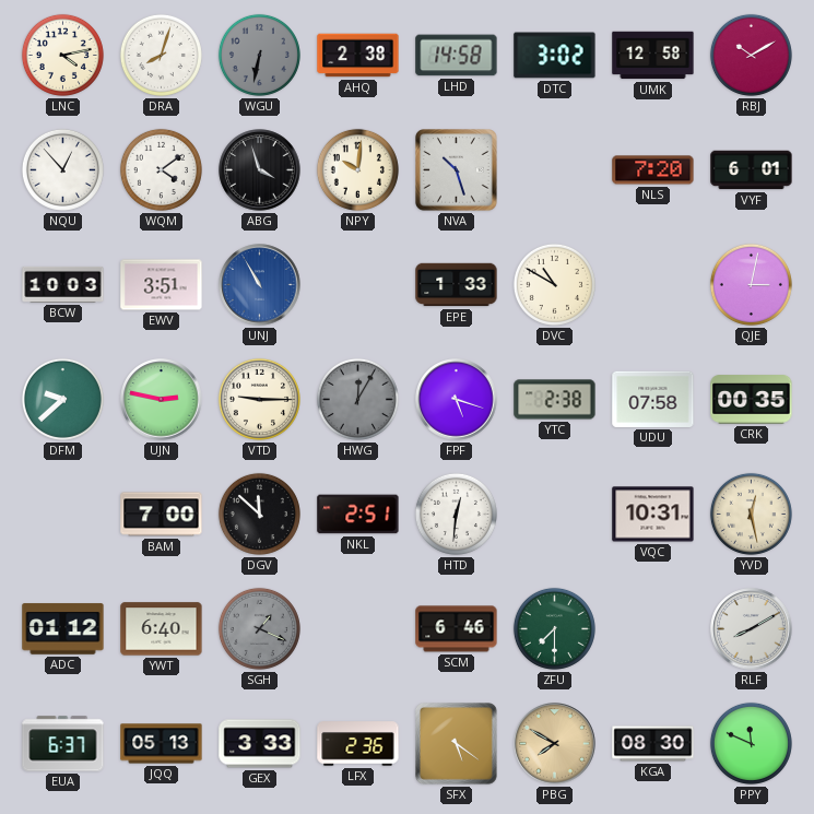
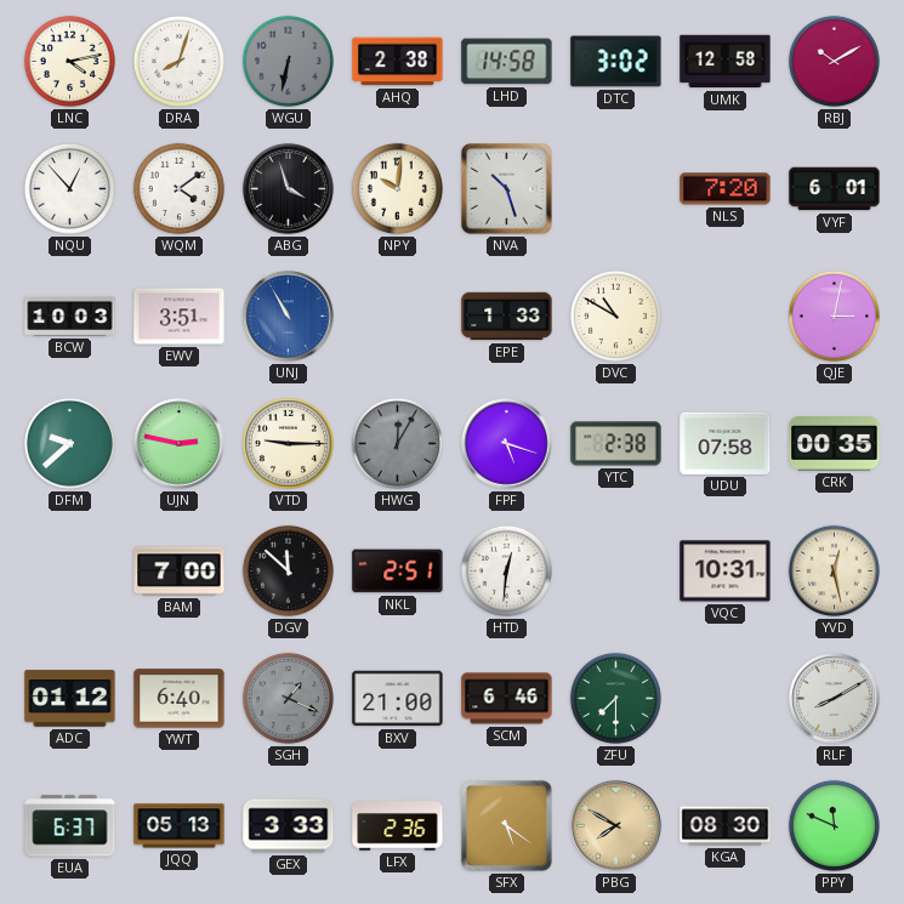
BXV: none -> 21:00 (398, 699)
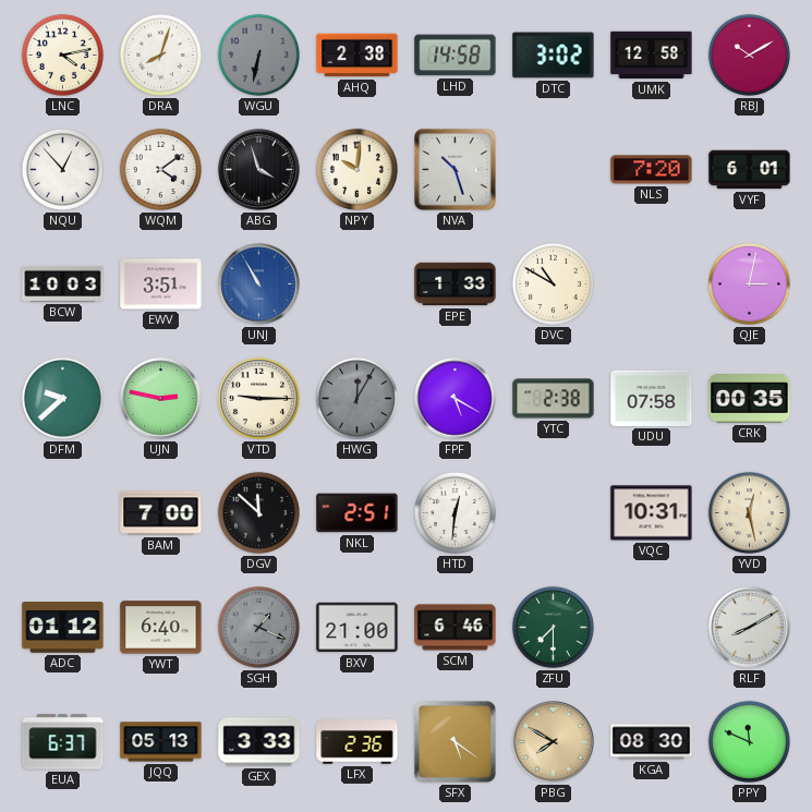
FPF: 5:18 -> 5:20 (456, 399)
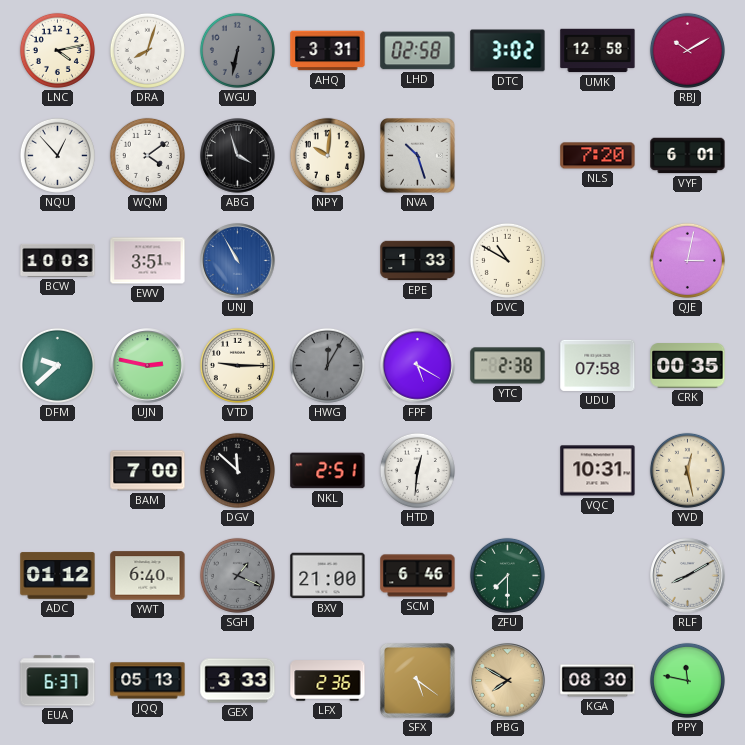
AHQ: 2:38 -> 3:31 (328, 51)
LHD: 14:58 -> 02:58 (418, 51)
PPY: 11:49 -> 11:47 (687, 680)
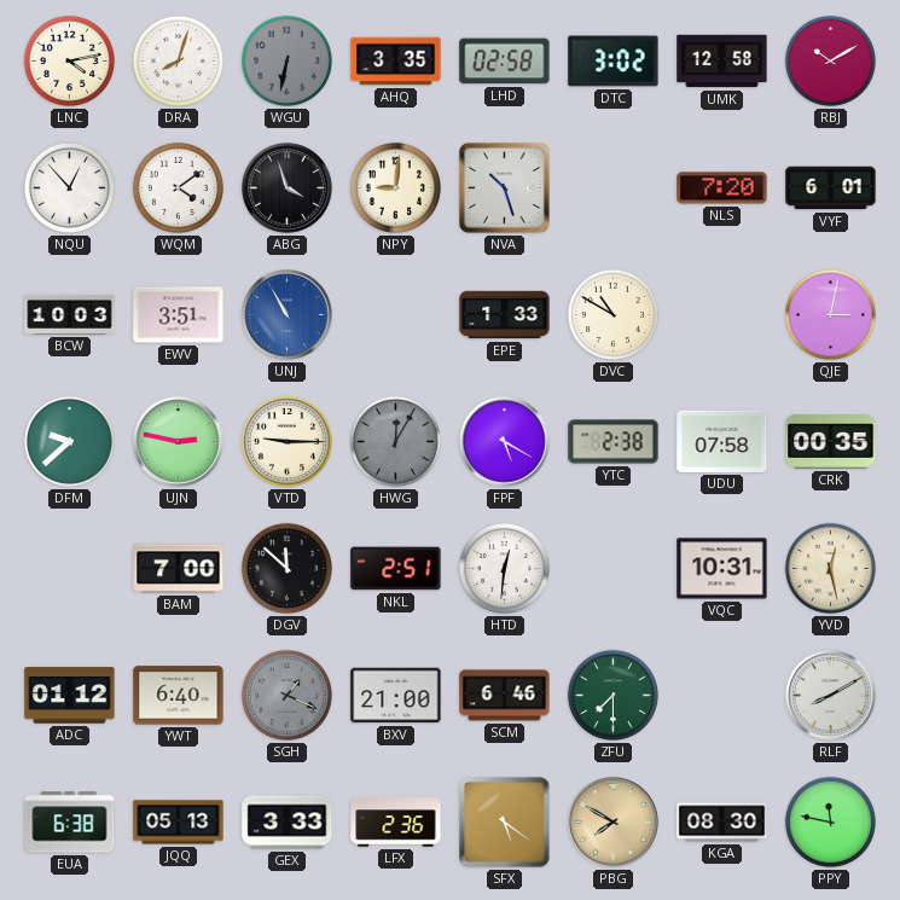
AHQ: 3:31 -> 3:35 (396, 62)
NPY: 10:01 -> 9:01 (395, 187)
EUA: 6:37 -> 6:38 (70, 823)
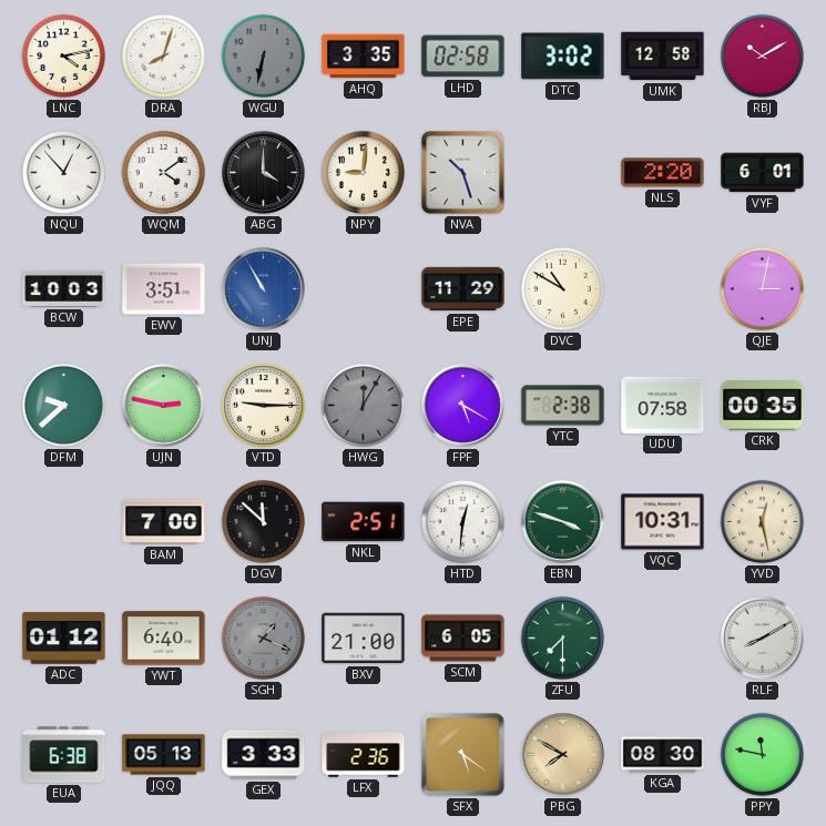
ABG: 3:57 -> 4:00 (264, 173)
NLS: 7:20 -> 2:20 (663, 173)
EPE: 1:33 -> 11:29 (463, 289)
EBN: none -> 3:48 (563, 522)
SCM: 6:46 -> 6:05 (463, 639)
